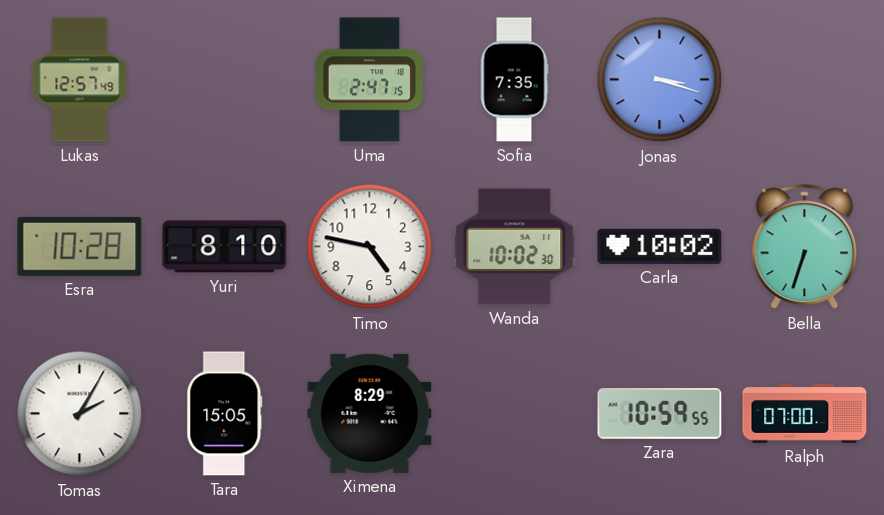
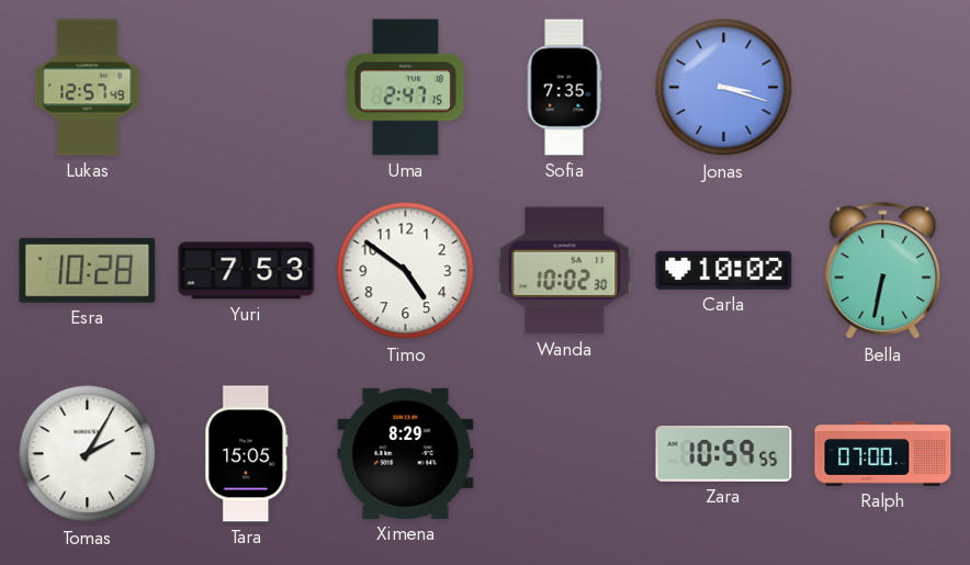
Yuri: 8:10 -> 7:53 (247, 271)
Timo: 4:47 -> 4:51 (406, 271)
Bella: 6:33 -> 6:32 (883, 271)
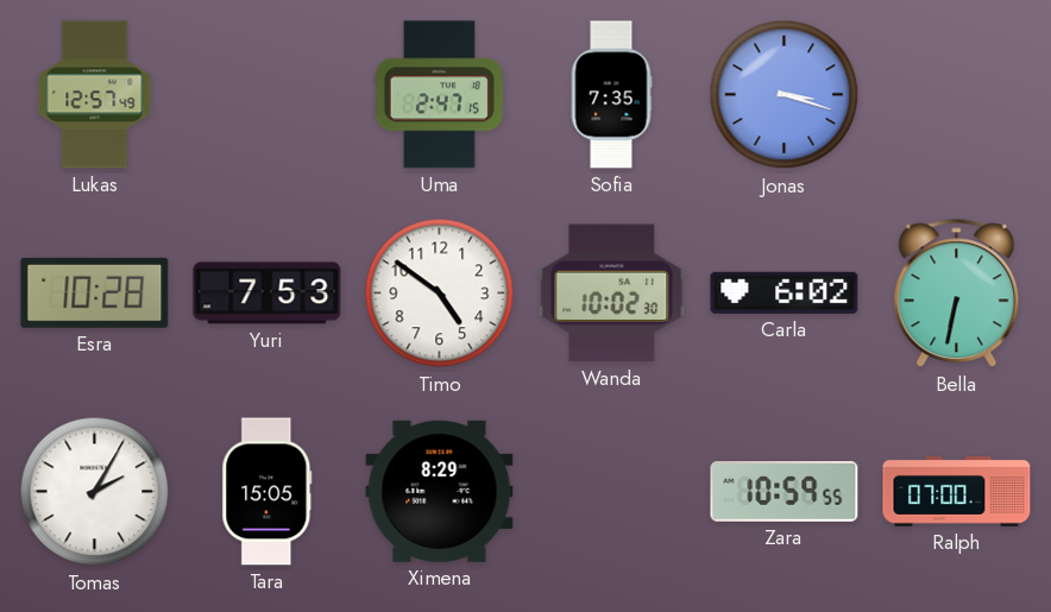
Carla: 10:02 -> 6:02 (785, 292)
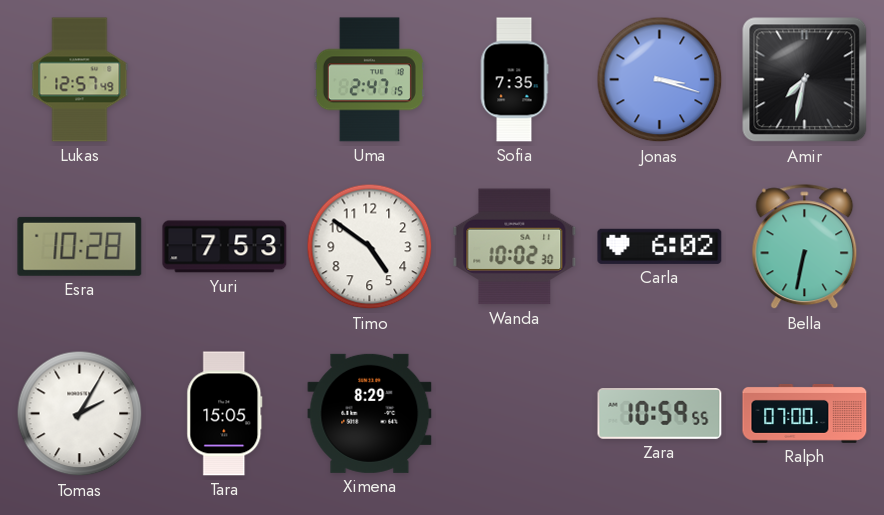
Amir: none -> 7:32 (805, 80)
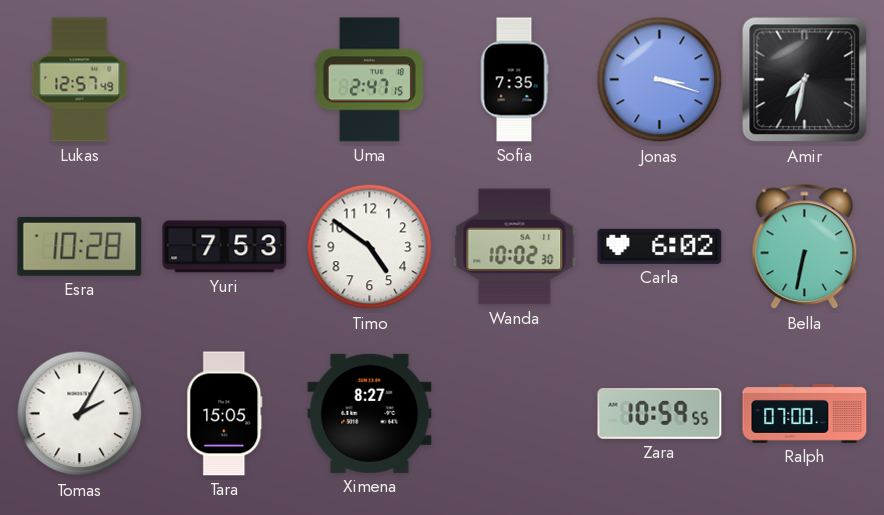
Ximena: 8:29 -> 8:27 (370, 413)
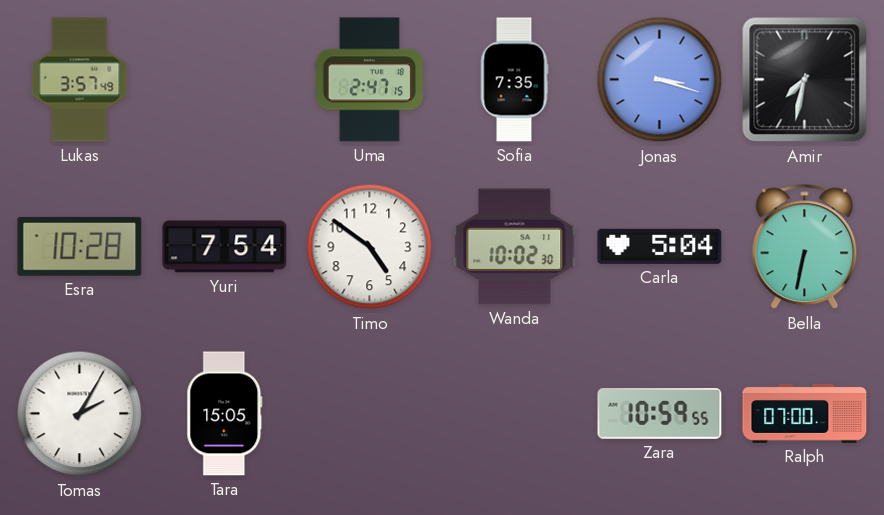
Lukas: 12:57 -> 3:57 (80, 80)
Yuri: 7:53 -> 7:54 (225, 247)
Carla: 6:02 -> 5:04 (660, 246)
Ximena: 8:27 -> none (370, 413)
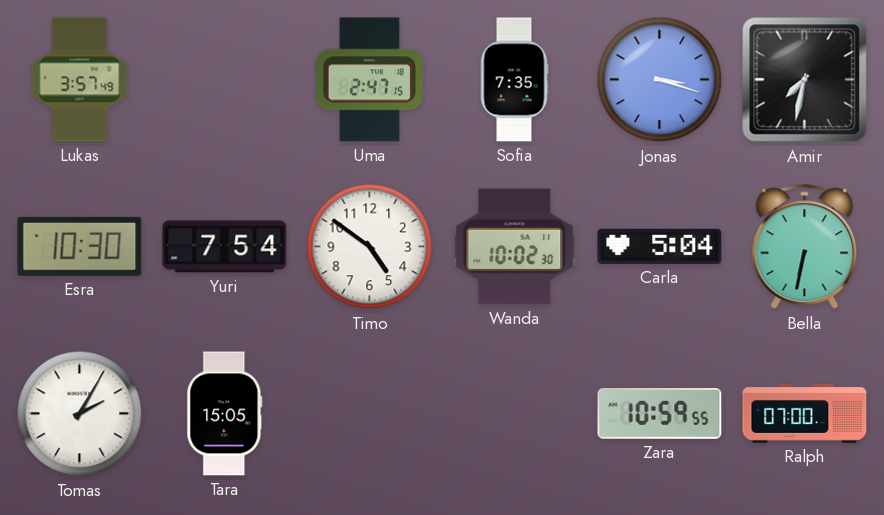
Esra: 10:28 -> 10:30 (80, 246)
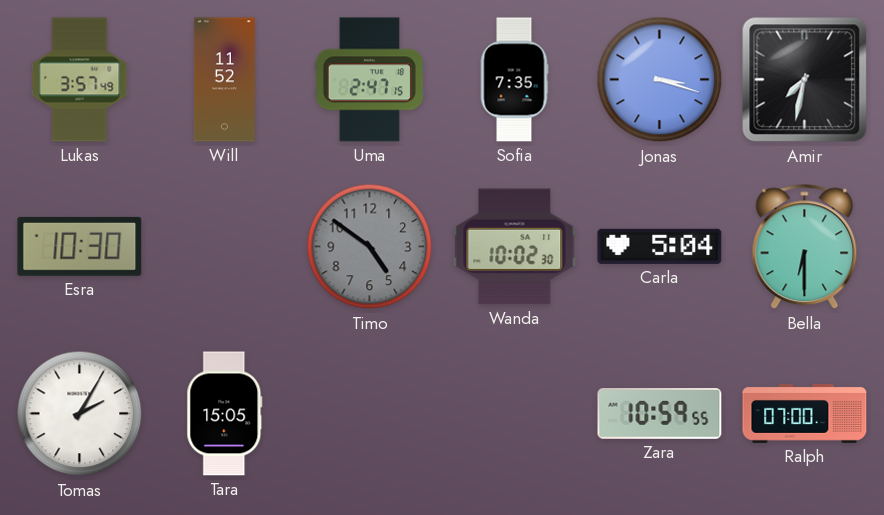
Will: none -> 11:52 (224, 80)
Yuri: 7:54 -> none (225, 247)
Timo dial: white -> grey (370, 247)
Bella: 6:32 -> 6:30 (805, 247)
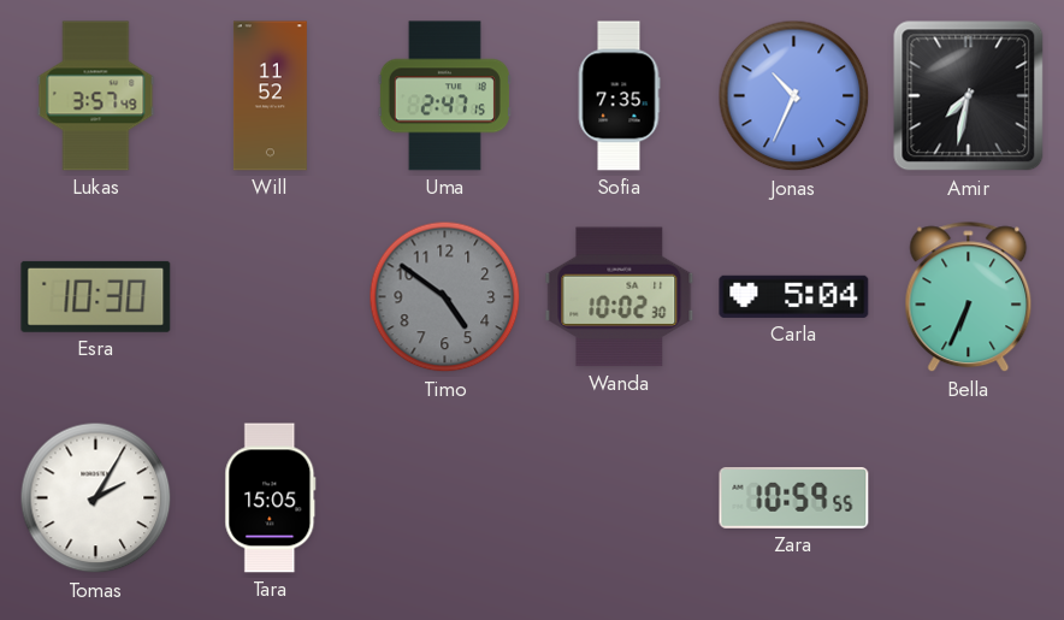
Jonas: 3:18 -> 10:34 (794, 96)
Bella: 6:30 -> 6:34 (969, 297)
Ralph: 07:00 -> none (805, 413)
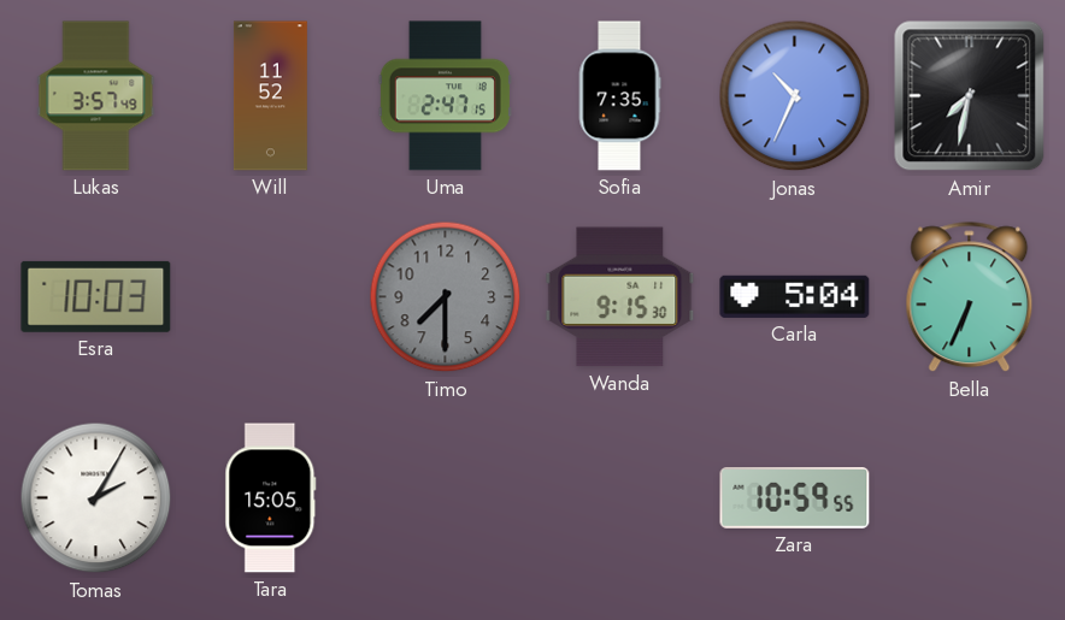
Esra: 10:30 -> 10:03 (96, 296)
Timo: 4:51 -> 7:30 (446, 297)
Wanda: 10:02 -> 9:15 (620, 297)
